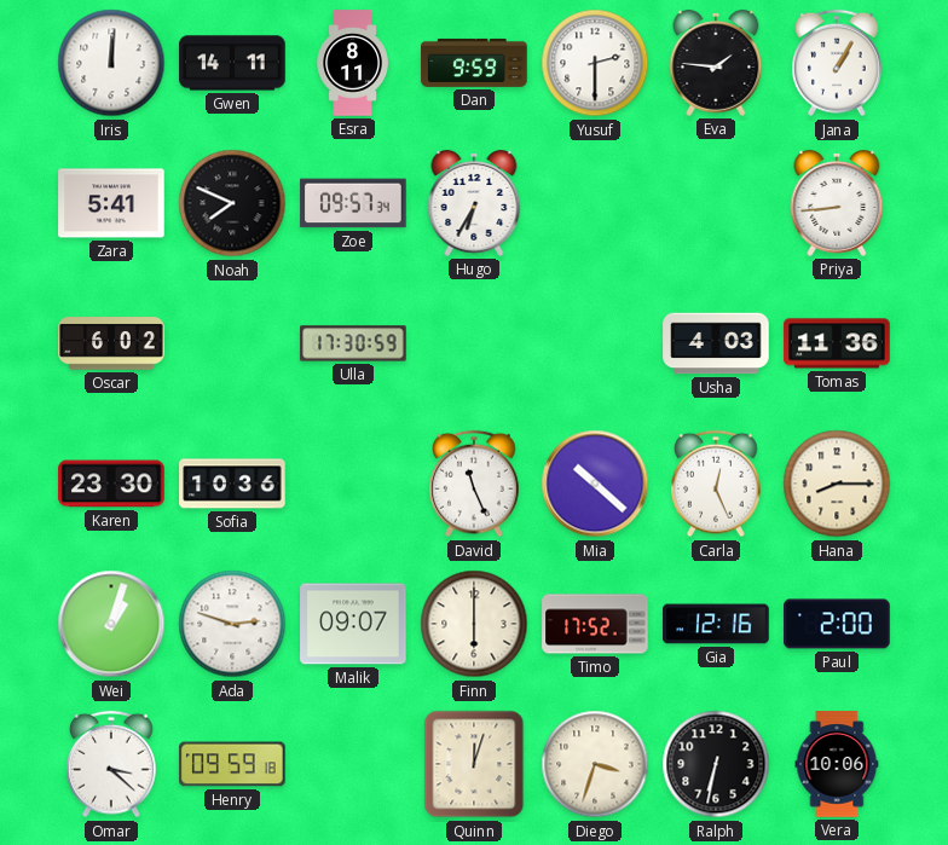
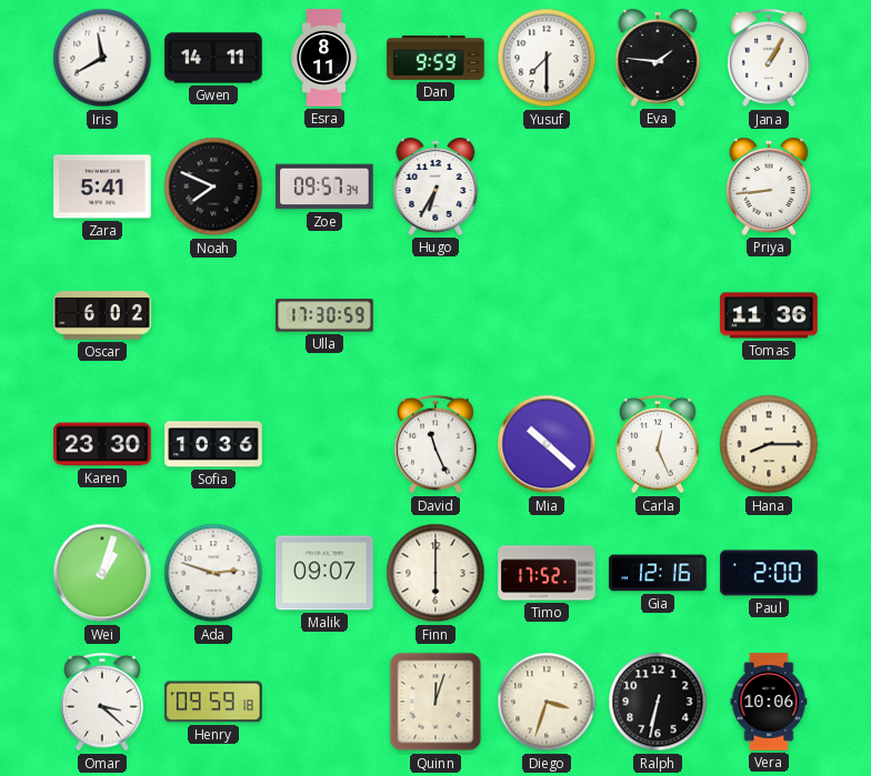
Iris: 12:01 -> 11:40 (102, 58)
Yusuf: 2:30 -> 7:30 (547, 58)
Usha: 4:03 -> none (716, 343)
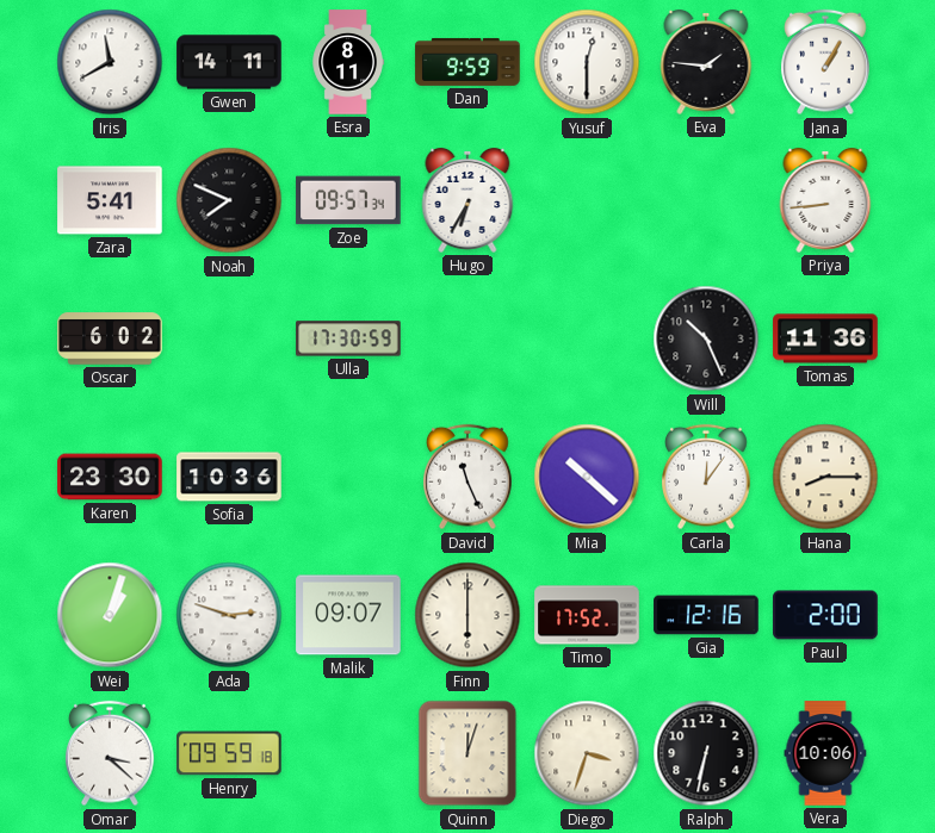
Yusuf: 7:30 -> 12:30 (587, 62)
Will: none -> 10:26 (706, 338)
Carla: 12:26 -> 12:06 (707, 477)
